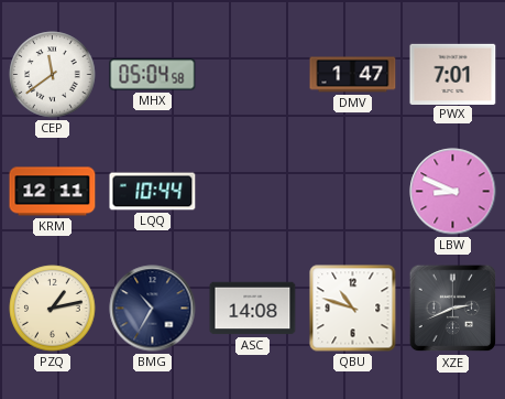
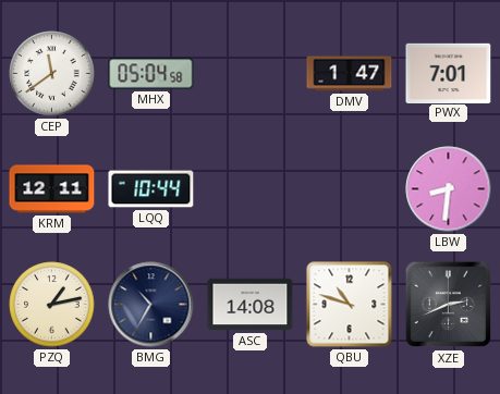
LBW: 8:49 -> 8:31 (449, 189)
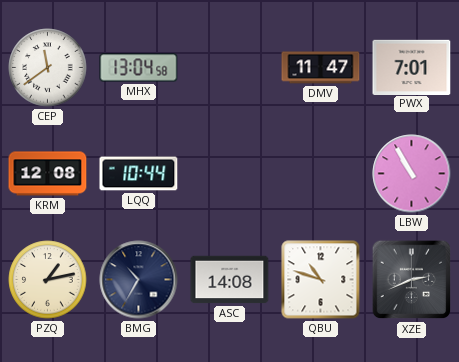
MHX: 05:04 -> 13:04 (139, 68)
DMV: 1:47 -> 11:47 (321, 68)
KRM: 12:11 -> 12:08 (48, 174)
LBW: 8:31 -> 10:55 (412, 174)
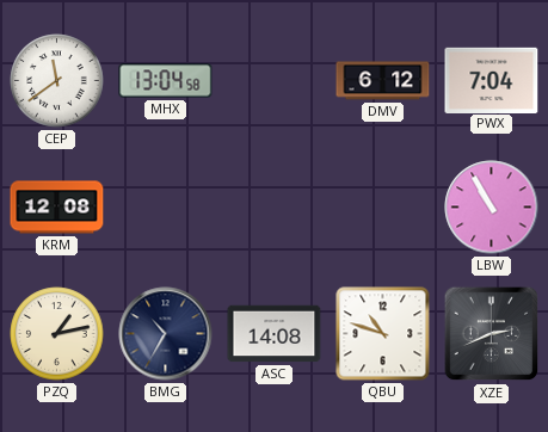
DMV: 11:47 -> 6:12 (383, 81)
PWX: 7:01 -> 7:04 (492, 80)
LQQ: 10:44 -> none (139, 174)
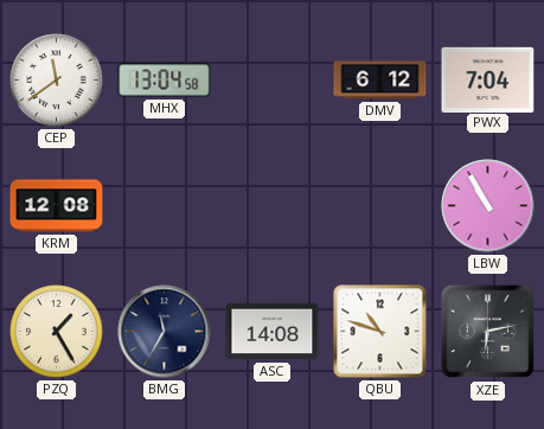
PZQ: 1:13 -> 1:25 (57, 332)
BMG: 10:35 -> 11:35 (165, 332)
XZE: 2:41 -> 6:13 (488, 332)
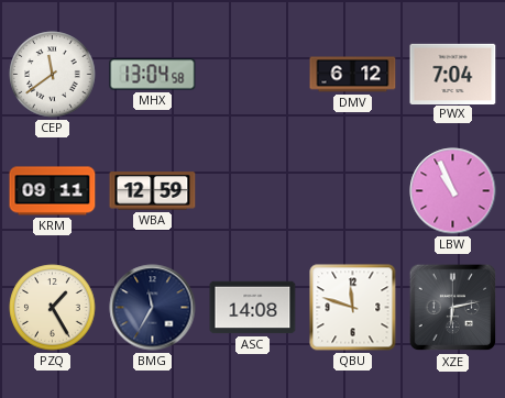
KRM: 12:08 -> 09:11 (53, 191)
WBA: none -> 12:59 (153, 191)
LBW: 10:55 -> 10:56 (453, 191)
QBU: 10:48 -> 11:48 (353, 308)
